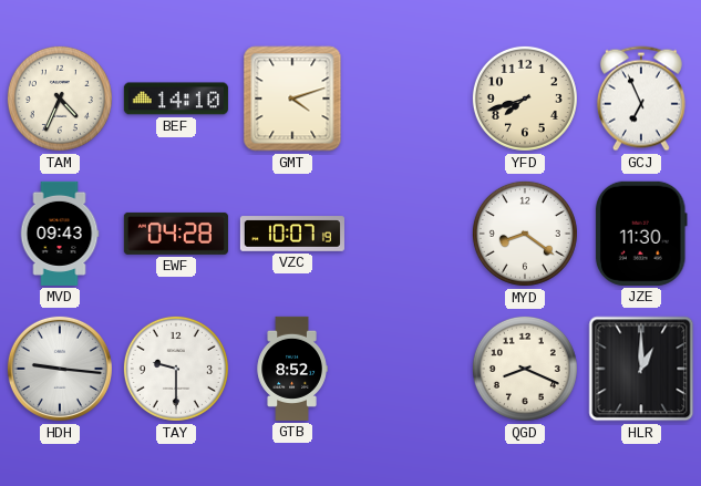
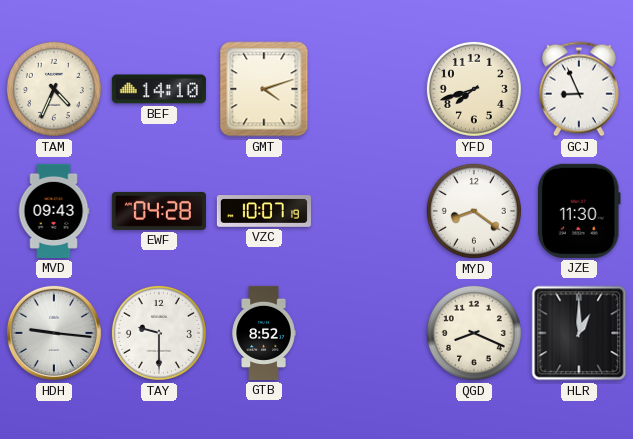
GCJ: 6:56 -> 8:56 (579, 89)
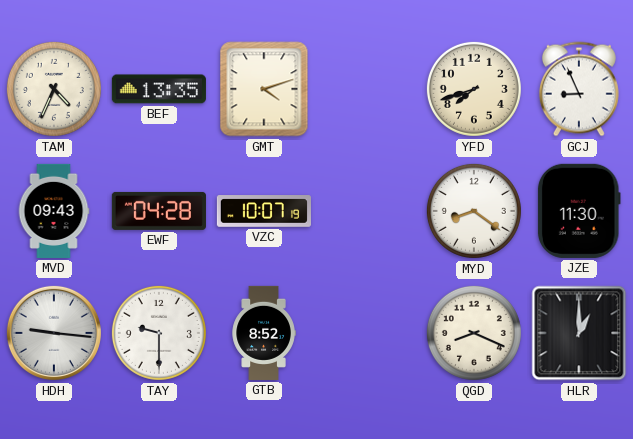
BEF: 14:10 -> 13:35 (159, 89)
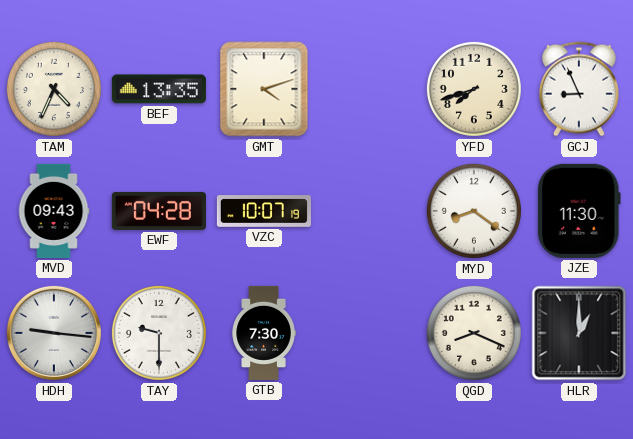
GTB: 8:52 -> 7:30 (264, 333)
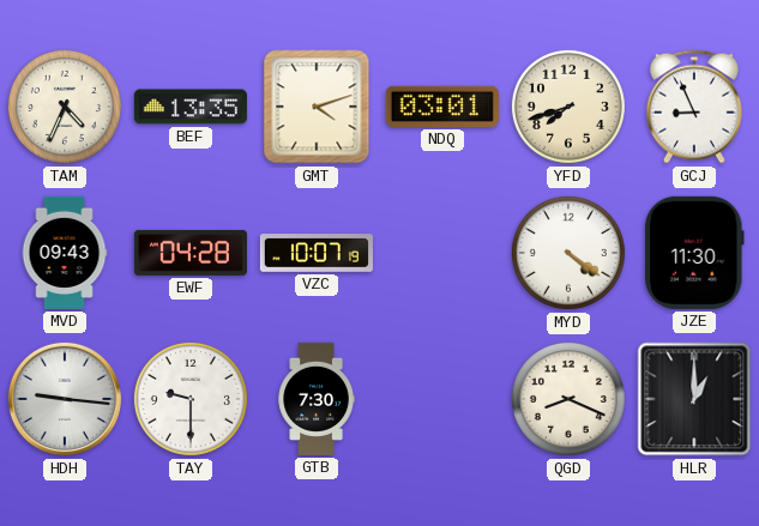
NDQ: none -> 03:01 (442, 107)
MYD: 8:21 -> 4:21 (568, 253)
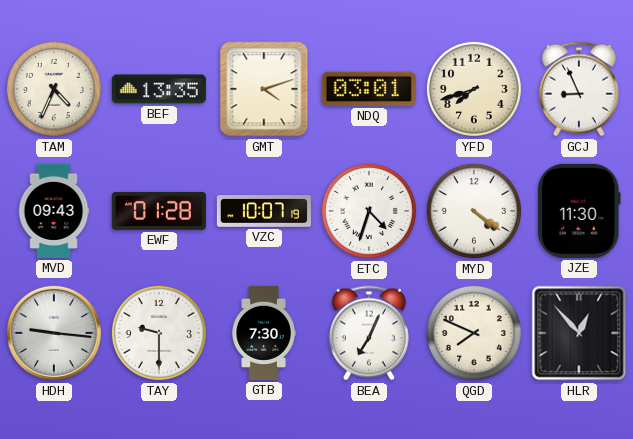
EWF: 04:28 -> 01:28 (159, 211)
ETC: none -> 4:33 (369, 211)
BEA: none -> 7:04 (369, 333)
QGD: 8:19 -> 7:49 (474, 333)
HLR: 1:00 -> 12:53 (579, 333)
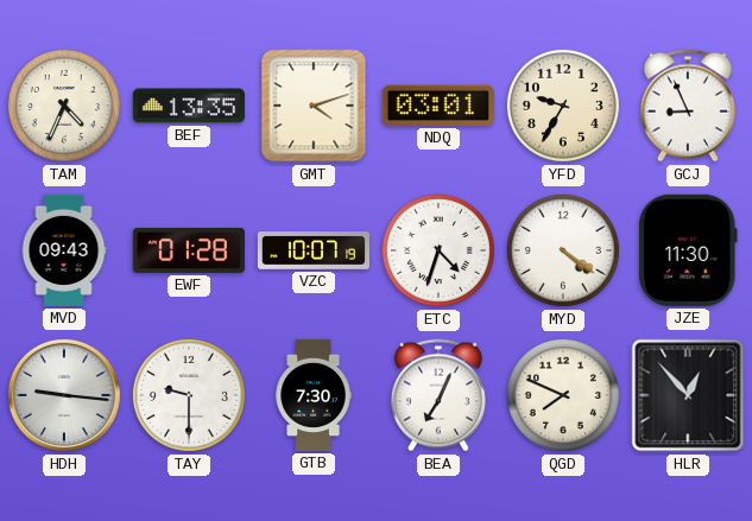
YFD: 7:42 -> 9:35 (563, 106)
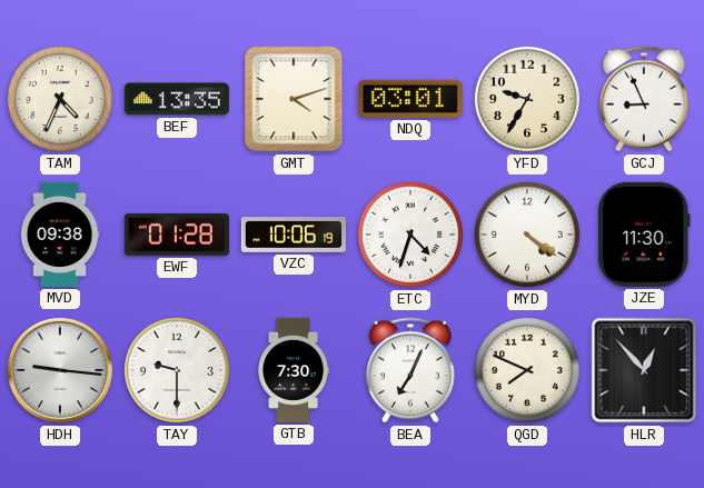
MVD: 09:43 -> 09:38 (60, 235)
VZC: 10:07 -> 10:06 (294, 235)
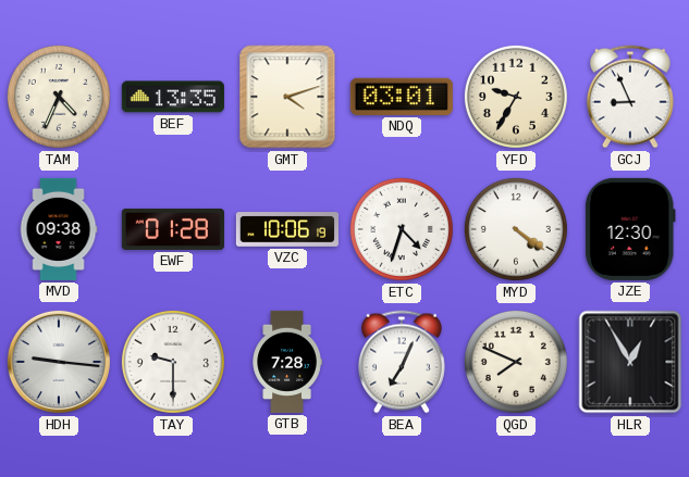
JZE: 11:30 -> 12:30 (630, 229)
GTB: 7:30 -> 7:28 (287, 362)
HLR: 12:53 -> 12:55 (630, 362)
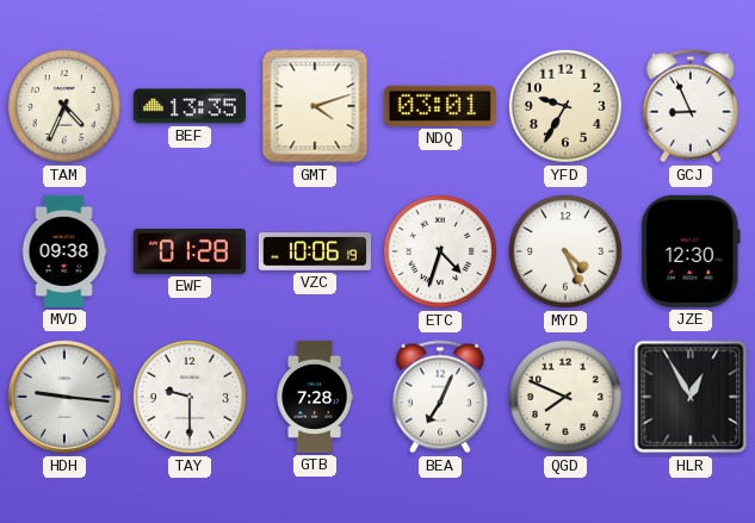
MYD: 4:21 -> 4:26 (565, 251)
